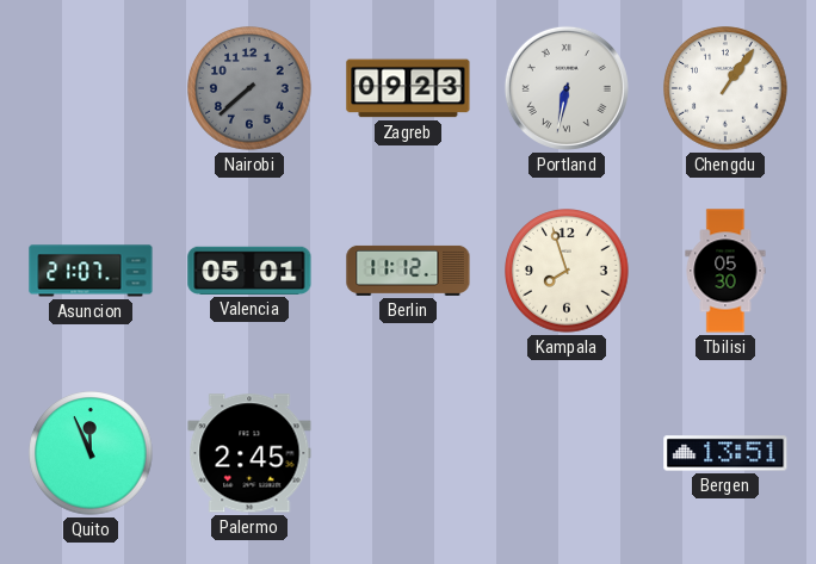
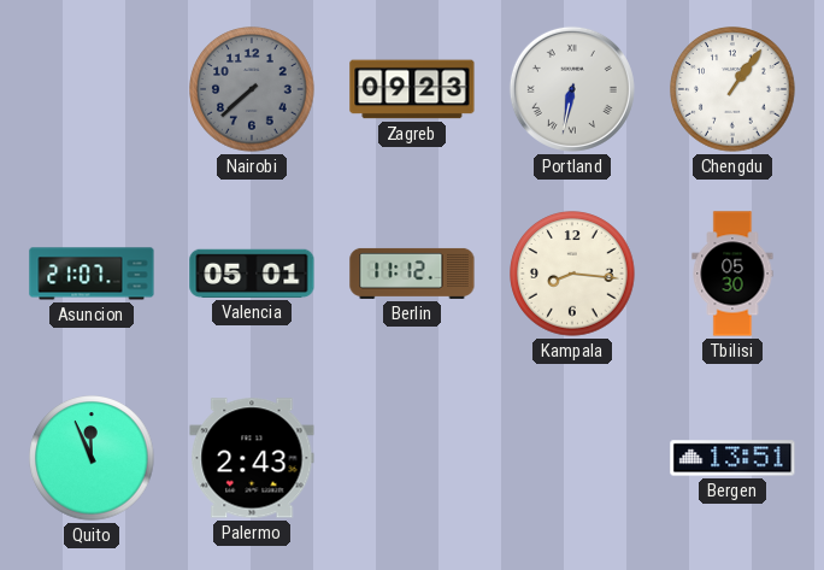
Kampala: 7:57 -> 8:16 (572, 274)
Palermo: 2:45 -> 2:43 (252, 458)
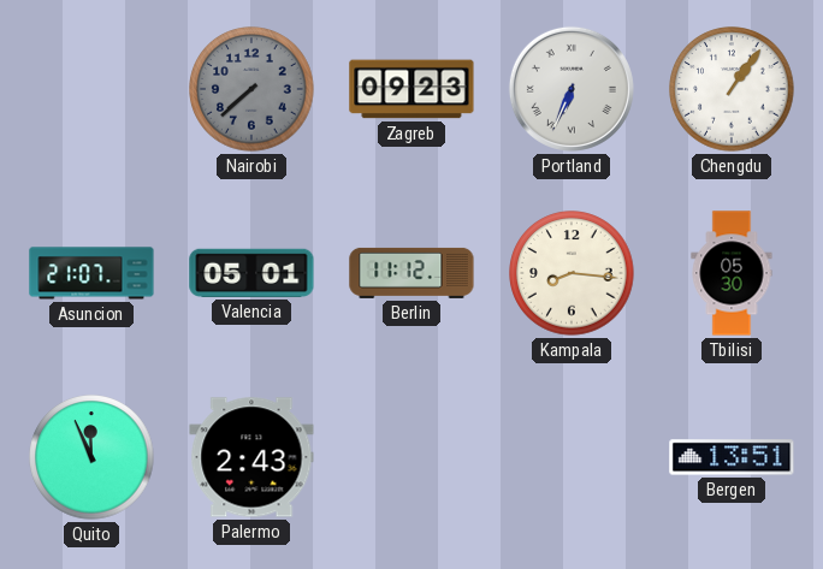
Portland: 6:32 -> 6:34 (572, 89)
